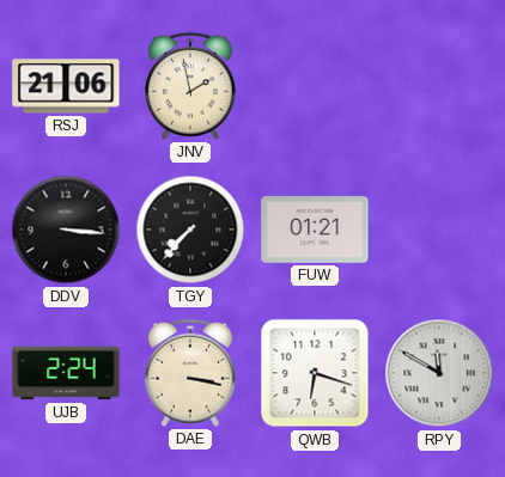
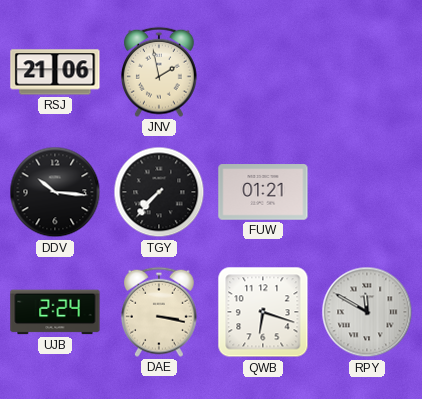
DDV: 3:16 -> 10:16 (55, 192)
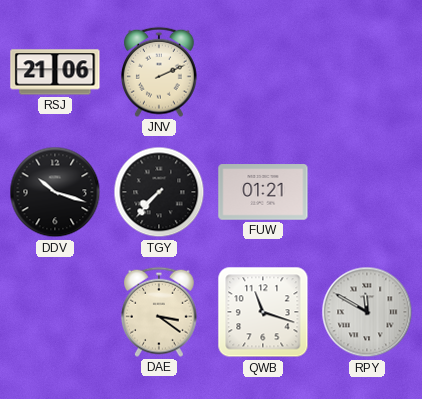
JNV: 1:58 -> 2:11 (159, 72)
DDV: 10:16 -> 10:18 (55, 192)
UJB: 2:24 -> none (55, 312)
DAE: 3:17 -> 3:21 (159, 312)
QWB: 6:18 -> 11:18 (263, 312)
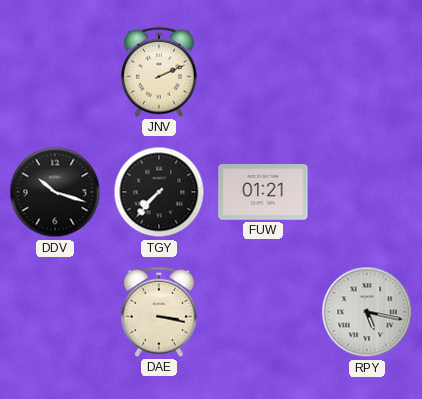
RSJ: 21:06 -> none (55, 72)
DAE: 3:21 -> 3:17 (159, 312)
QWB: 11:18 -> none (263, 312)
RPY: 11:50 -> 5:17 (367, 312)
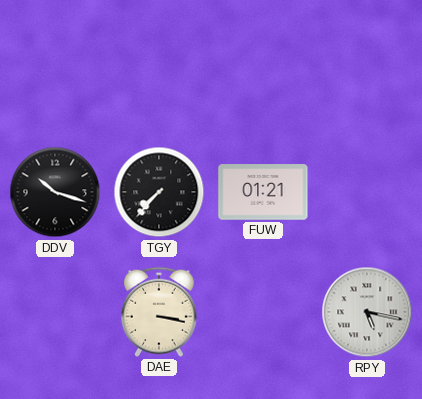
JNV: 2:11 -> none (159, 72)
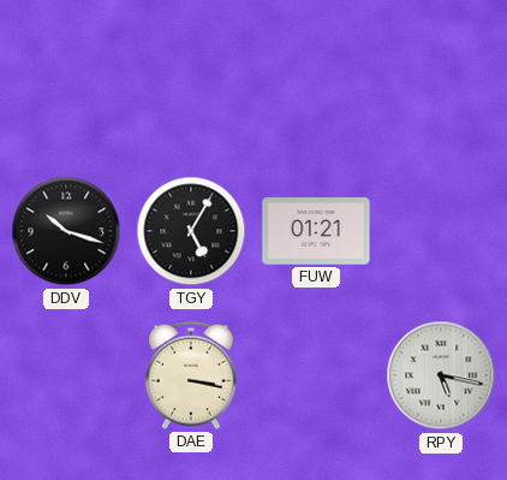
TGY: 7:37 -> 5:05 (191, 231)
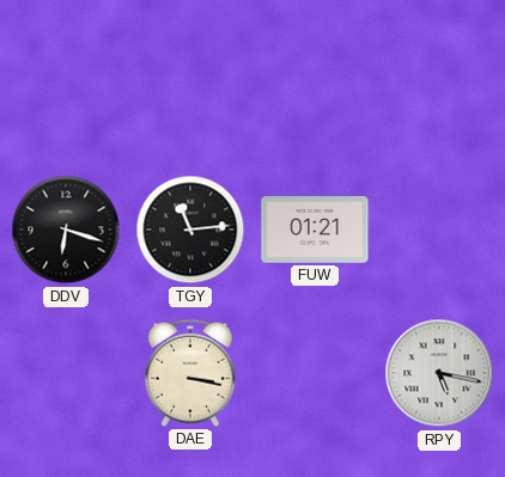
DDV: 10:18 -> 6:18 (66, 230)
TGY: 5:05 -> 11:14 (190, 230)
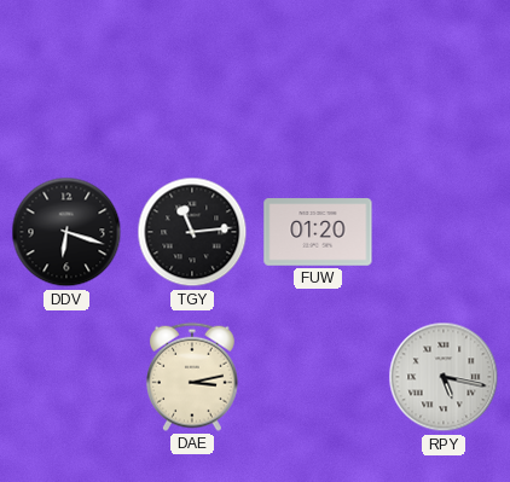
FUW: 01:21 -> 01:20 (318, 232)
DAE: 3:17 -> 3:13 (192, 377)
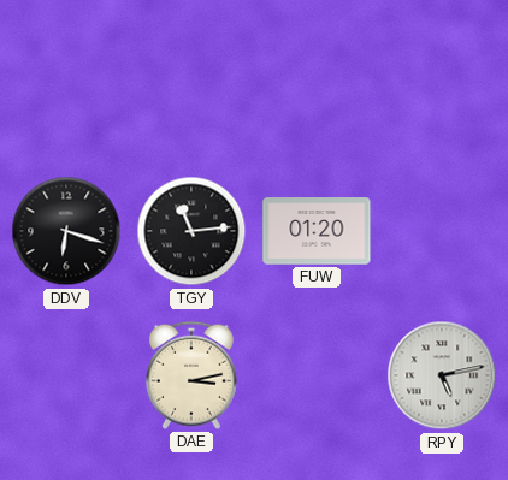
RPY: 5:17 -> 5:13 (442, 375)
